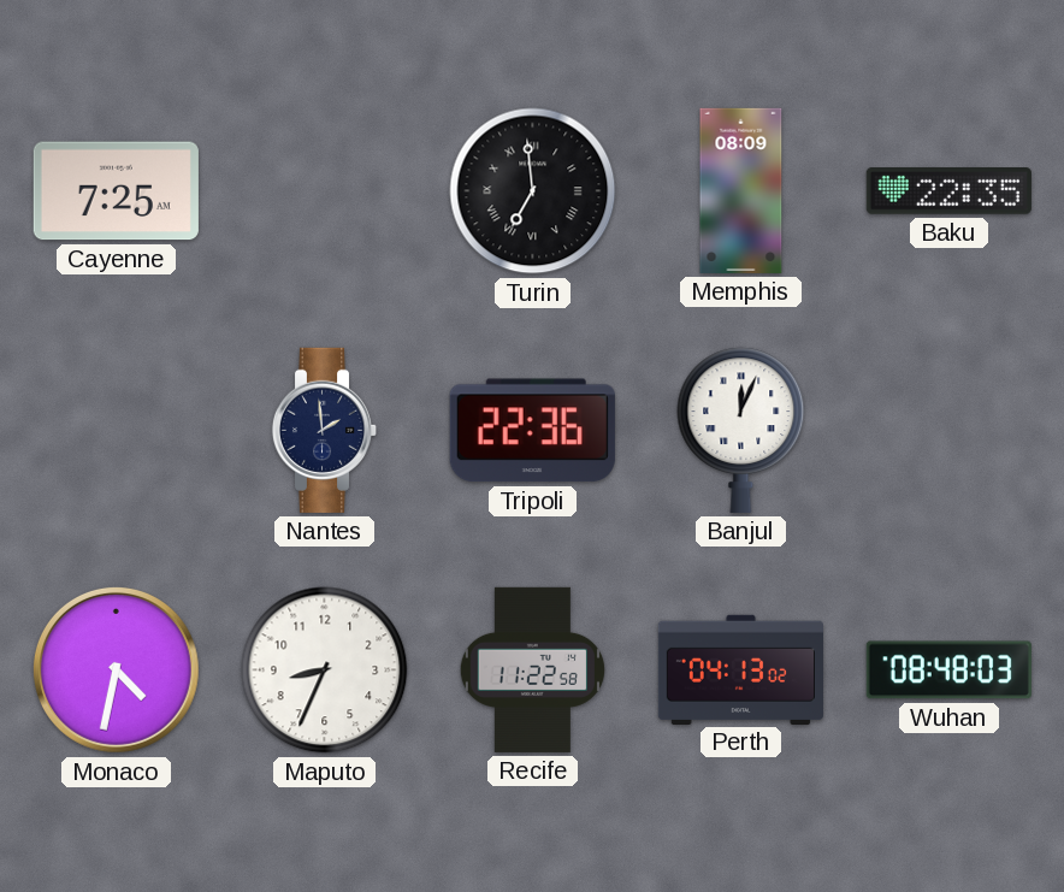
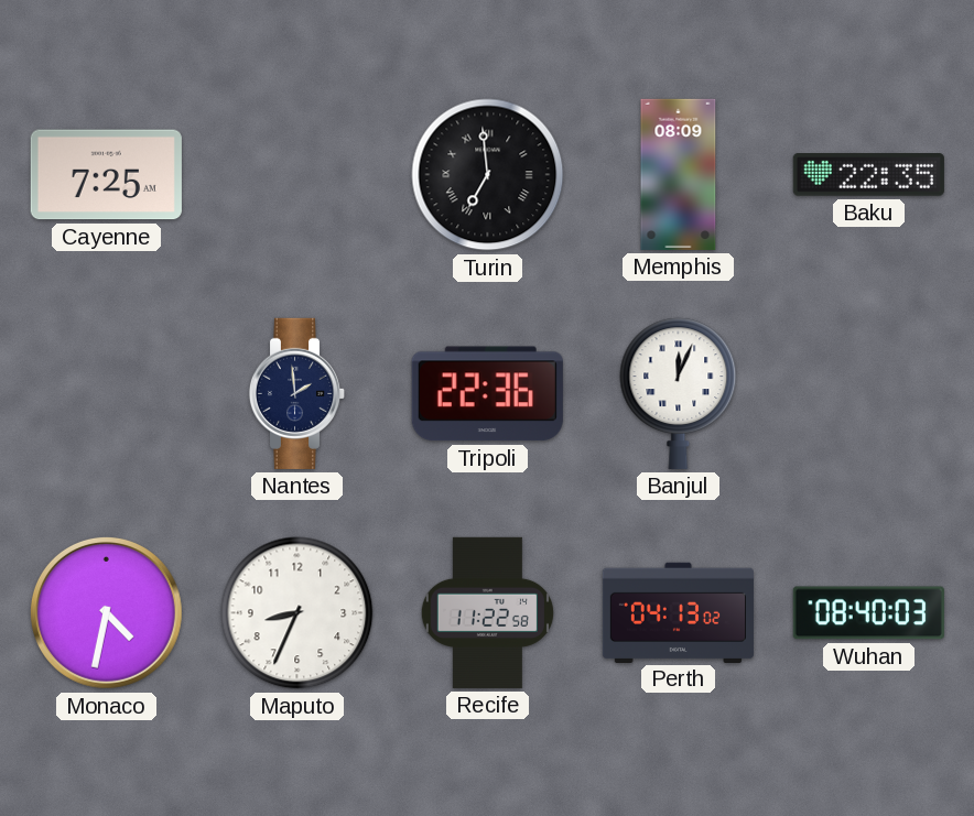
Wuhan: 08:48 -> 08:40 (868, 613)
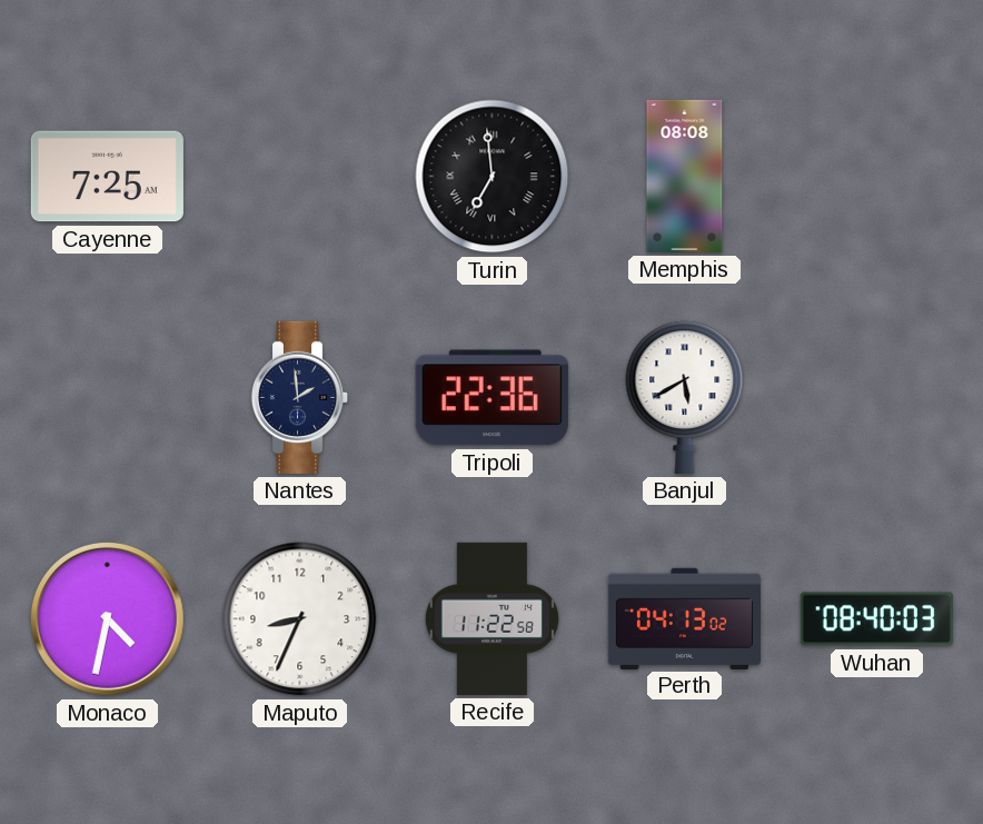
Memphis: 08:09 -> 08:08 (685, 176)
Baku: 22:35 -> none (868, 175)
Banjul: 12:04 -> 5:40 (685, 397)
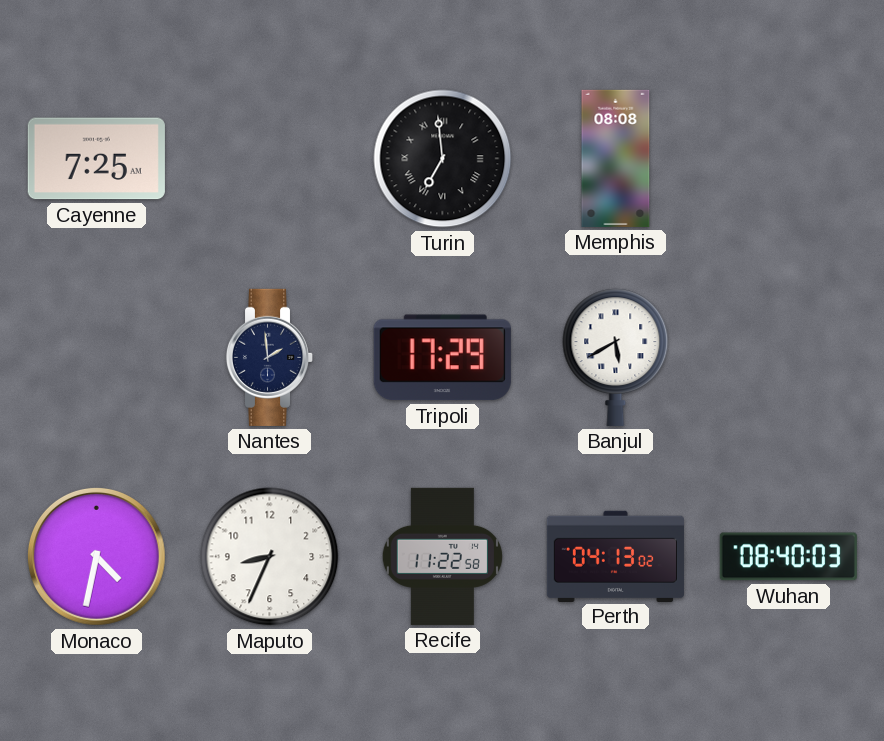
Tripoli: 22:36 -> 17:29 (442, 358)
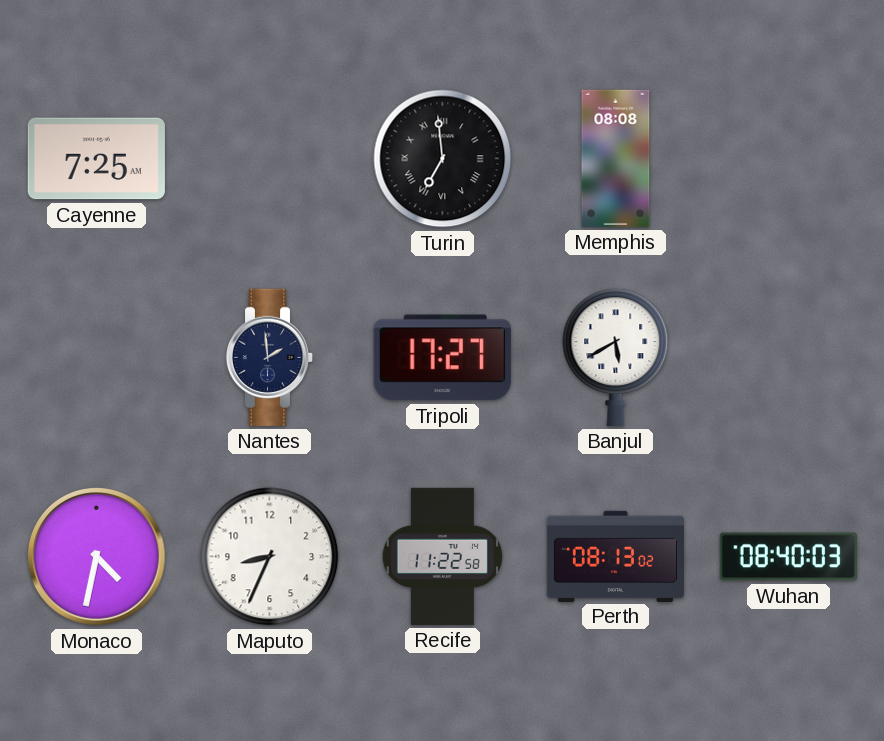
Tripoli: 17:29 -> 17:27 (442, 358)
Perth: 04:13 -> 08:13 (615, 556)
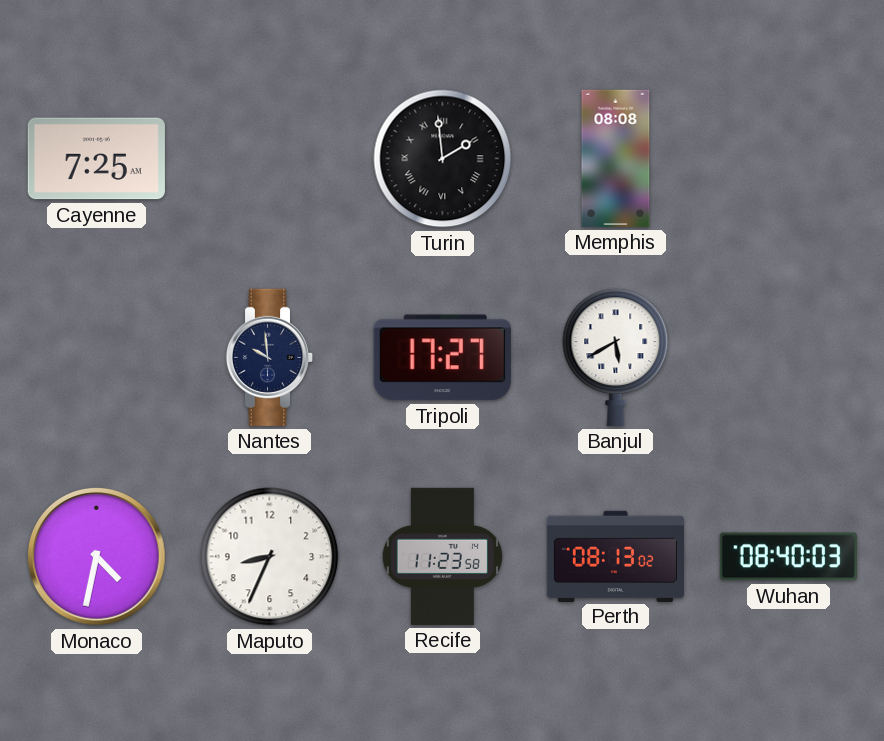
Turin: 6:59 -> 1:59 (443, 159)
Nantes: 1:59 -> 9:59 (270, 357)
Recife: 11:22 -> 11:23 (442, 556)
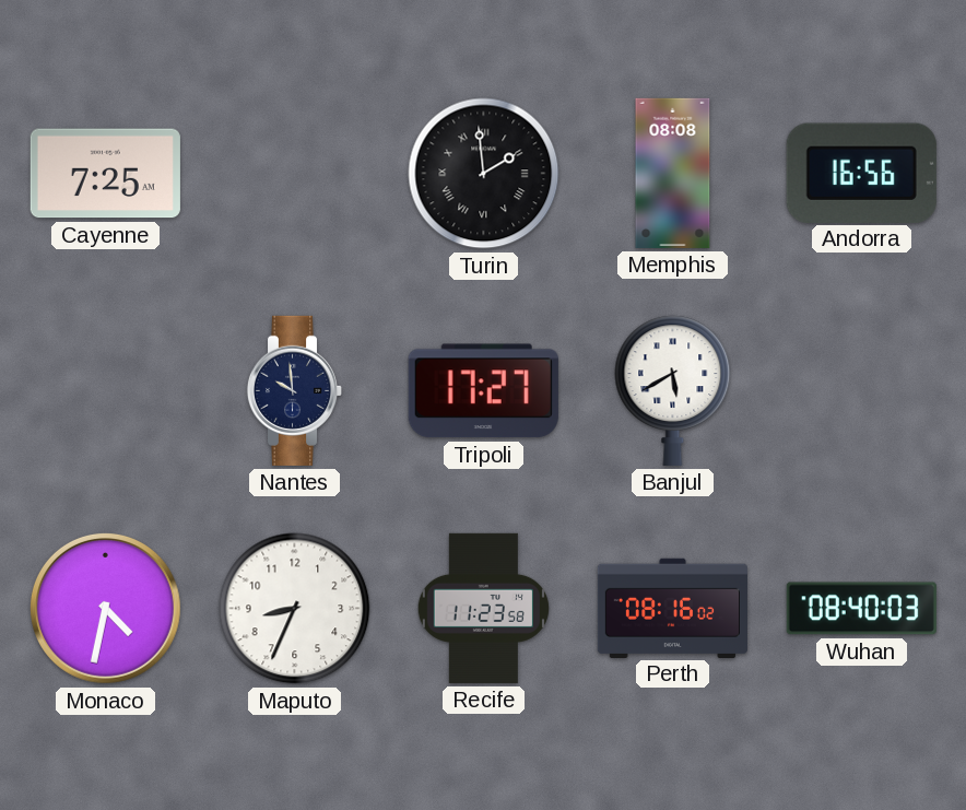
Andorra: none -> 16:56 (861, 173)
Perth: 08:13 -> 08:16 (672, 608)
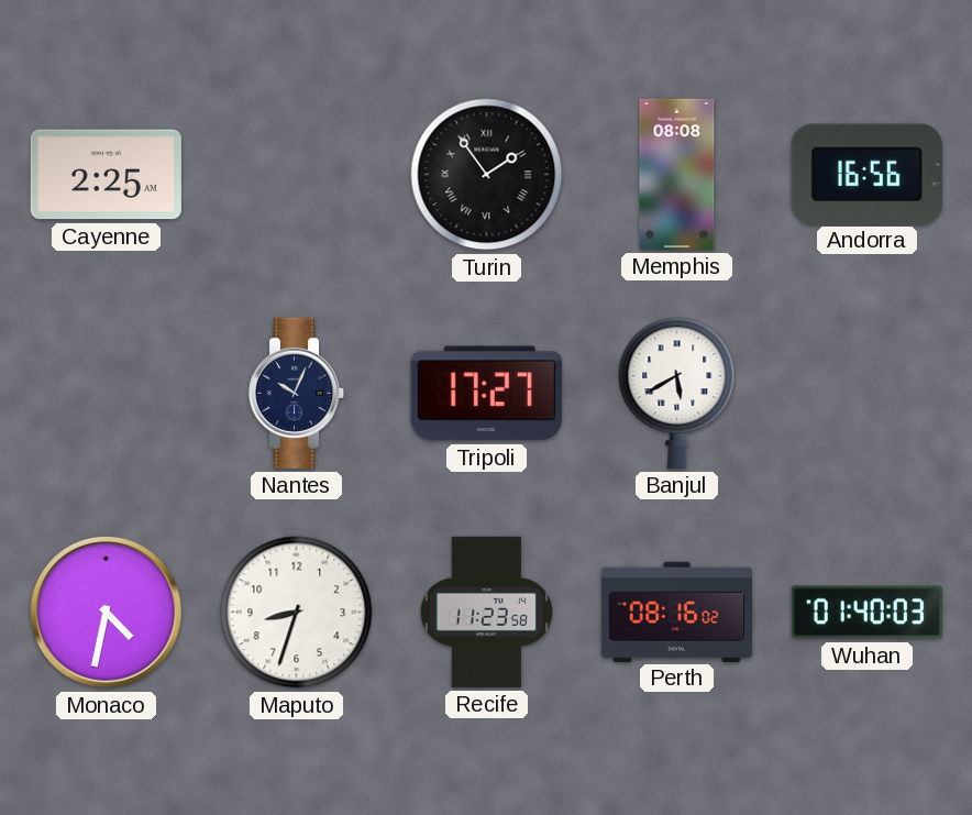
Cayenne: 7:25 -> 2:25 (106, 175)
Turin: 1:59 -> 1:54 (487, 175)
Nantes: 9:59 -> 10:04 (297, 393)
Maputo: 8:34 -> 8:33 (297, 613)
Wuhan: 08:40 -> 01:40 (866, 613)
